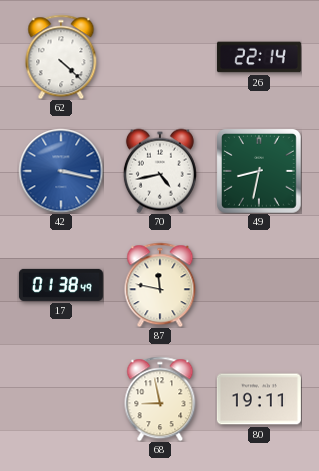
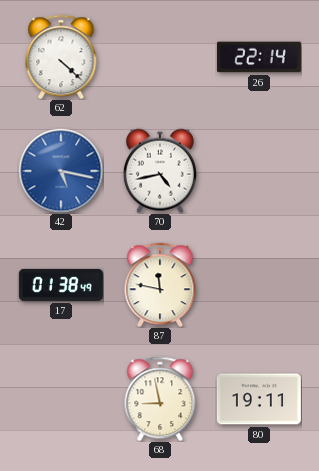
42: 3:17 -> 5:17 (61, 171)
49: 8:32 -> none (259, 171)
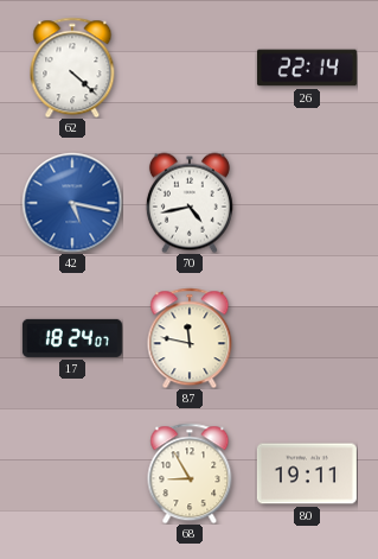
17: 01:38 -> 18:24 (72, 338)
68: 8:58 -> 8:55 (190, 474)
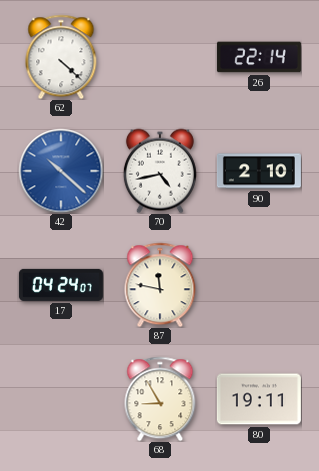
42: 5:17 -> 10:22 (61, 171)
90: none -> 2:10 (259, 171)
17: 18:24 -> 04:24 (61, 285)
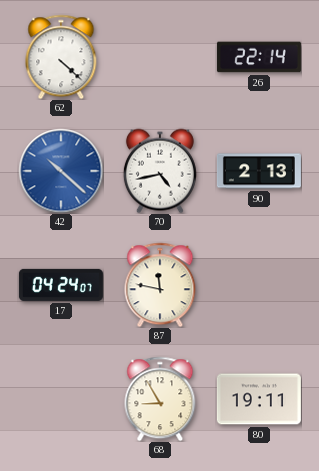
90: 2:10 -> 2:13 (259, 171)
